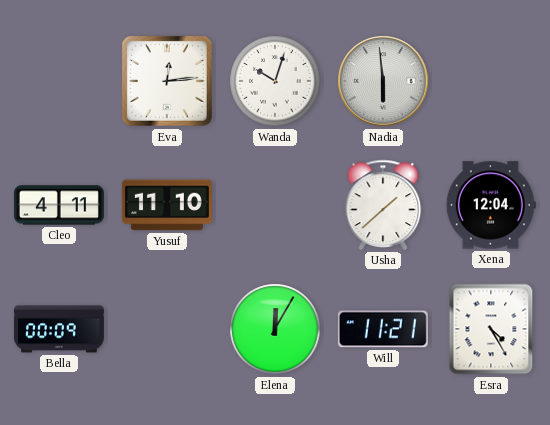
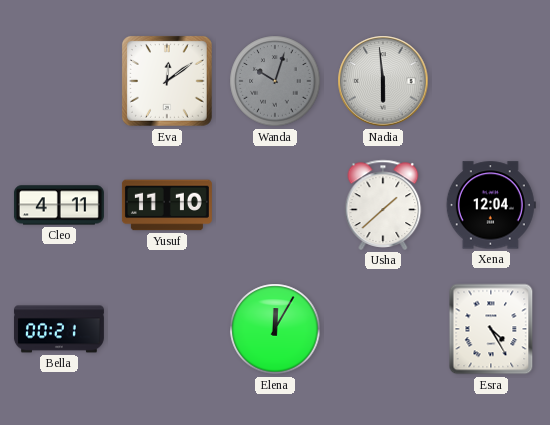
Eva: 12:14 -> 12:09 (167, 81)
Wanda dial: white -> grey (275, 81)
Bella: 00:09 -> 00:21 (59, 329)
Will: 11:21 -> none (383, 329)
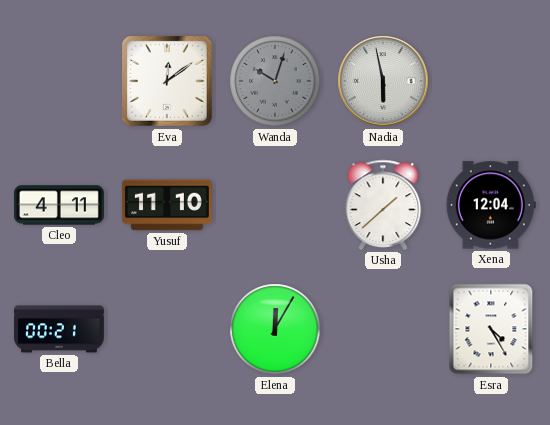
Nadia: 5:59 -> 5:58 (383, 81)
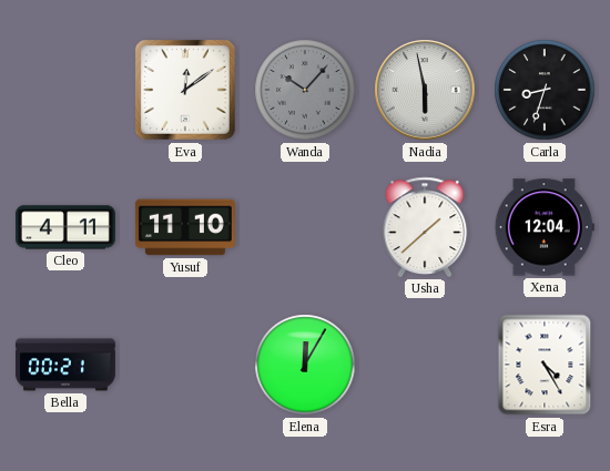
Wanda: 10:03 -> 10:07 (305, 90)
Carla: none -> 8:33 (545, 90)
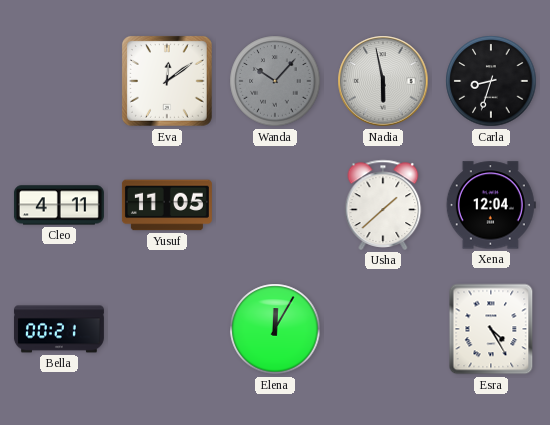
Yusuf: 11:10 -> 11:05 (167, 205)
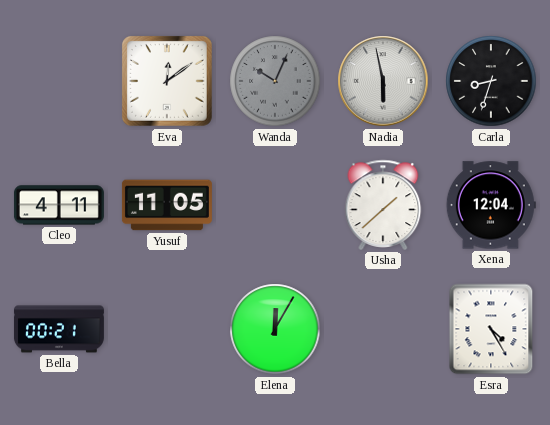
Wanda: 10:07 -> 10:04 (275, 81)
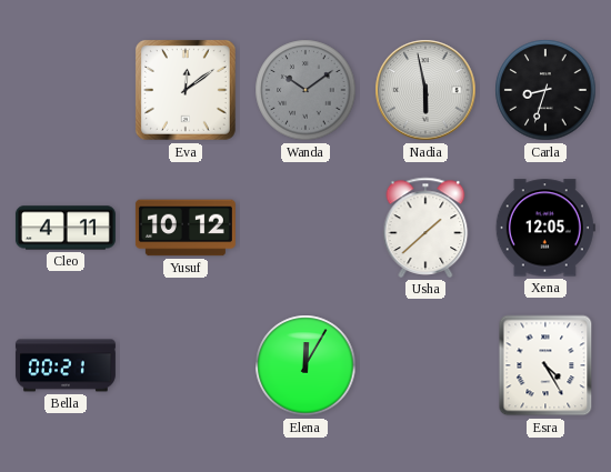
Wanda: 10:04 -> 10:09 (305, 90)
Yusuf: 11:05 -> 10:12 (186, 228)
Xena: 12:04 -> 12:05 (545, 228)
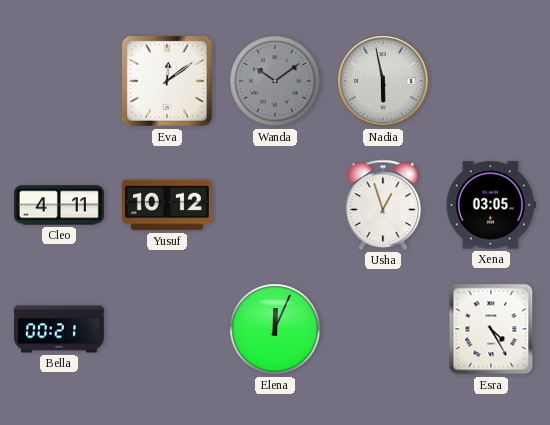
Carla: 8:33 -> none (545, 90)
Usha: 1:38 -> 12:57 (383, 205)
Xena: 12:05 -> 03:05 (491, 205)
Elena: 12:05 -> 12:04 (275, 329)
